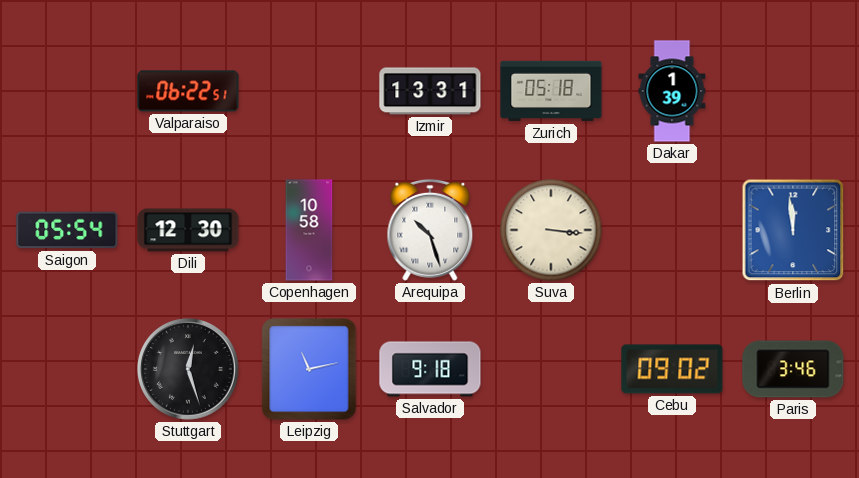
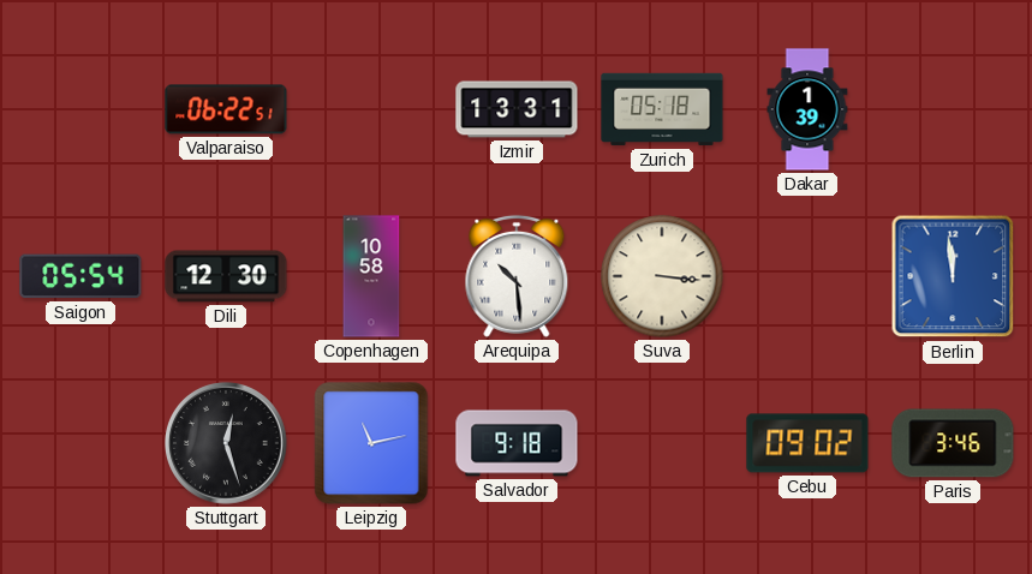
Arequipa: 10:27 -> 10:29 (517, 276)
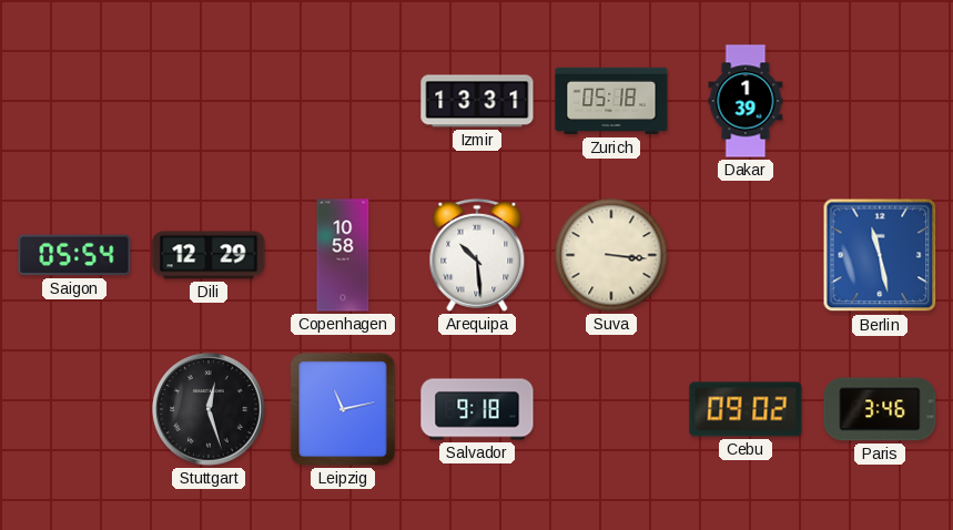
Valparaiso: 06:22 -> none (226, 109)
Dili: 12:30 -> 12:29 (209, 255)
Berlin: 11:59 -> 11:28 (880, 255)
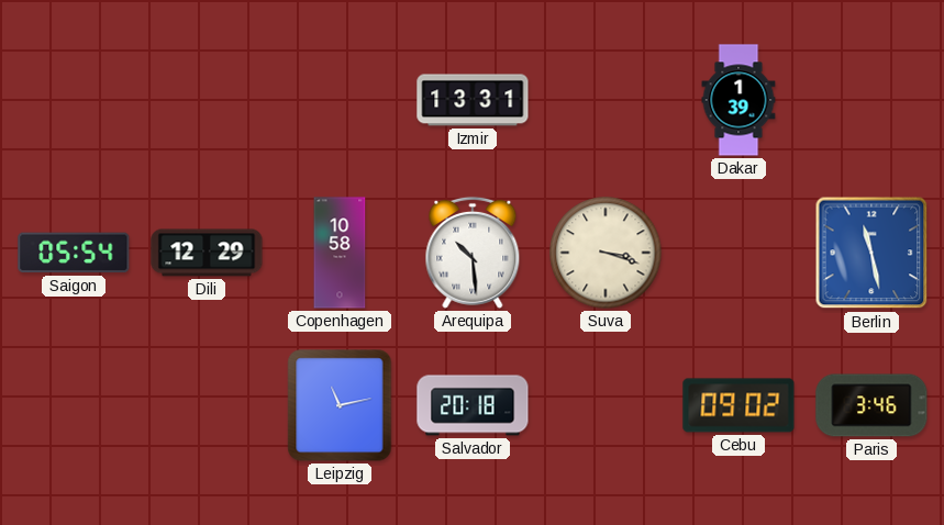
Zurich: 05:18 -> none (611, 101)
Suva: 3:16 -> 3:18 (606, 253)
Stuttgart: 12:27 -> none (210, 410)
Salvador: 9:18 -> 20:18 (473, 405)
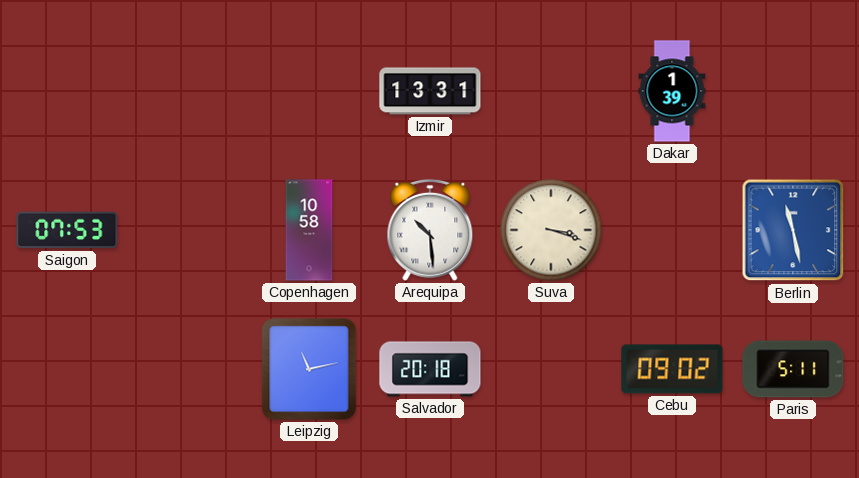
Saigon: 05:54 -> 07:53 (67, 230)
Dili: 12:29 -> none (207, 253)
Paris: 3:46 -> 5:11 (793, 369)
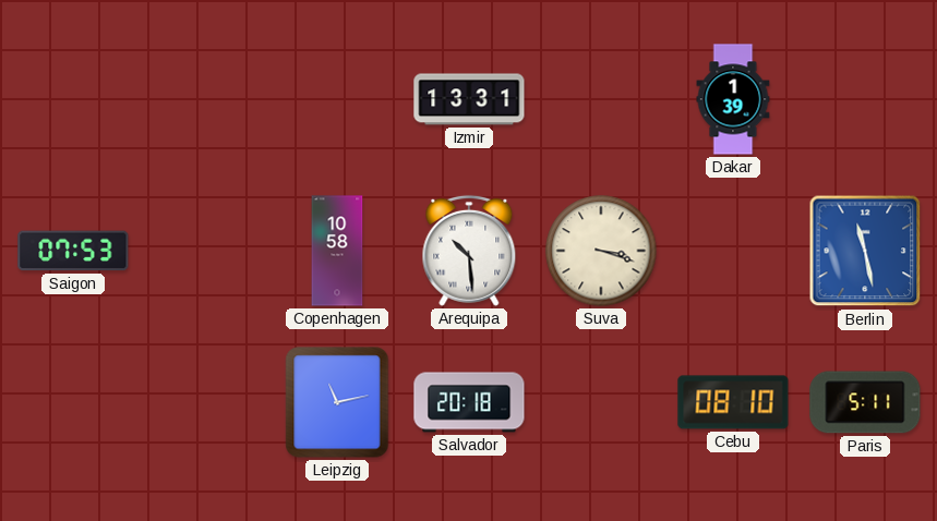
Cebu: 09:02 -> 08:10 (733, 402)
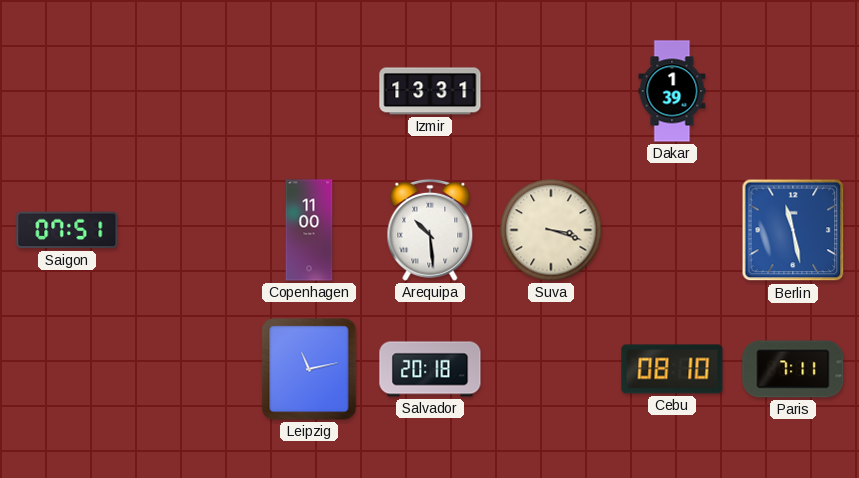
Saigon: 07:53 -> 07:51 (67, 230)
Copenhagen: 10:58 -> 11:00 (309, 230)
Paris: 5:11 -> 7:11 (793, 369)
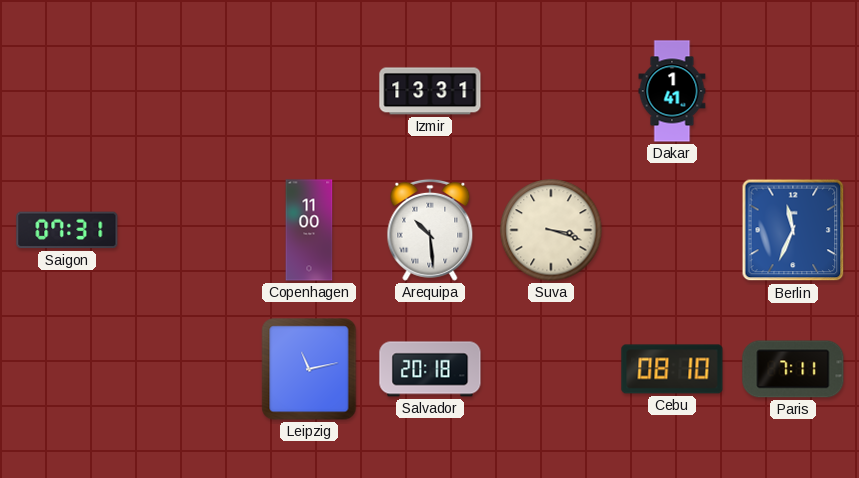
Dakar: 1:39 -> 1:41 (672, 91)
Saigon: 07:51 -> 07:31 (67, 230)
Berlin: 11:28 -> 11:34 (793, 230)
